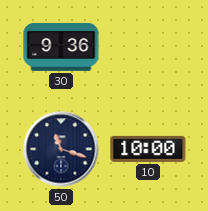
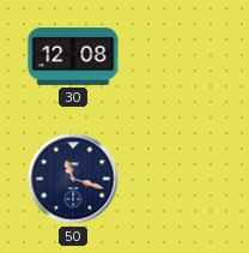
30: 9:36 -> 12:08 (73, 56)
10: 10:00 -> none (148, 149)
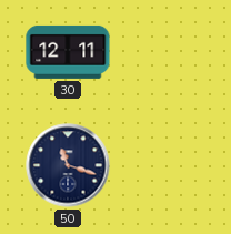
30: 12:08 -> 12:11 (68, 52)
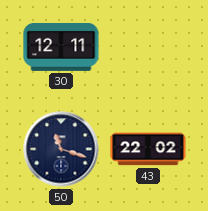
43: none -> 22:02 (148, 149)
